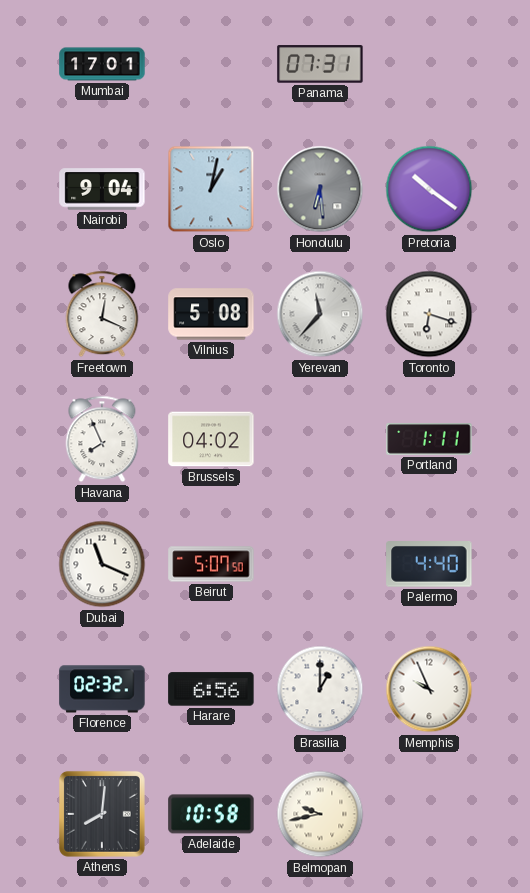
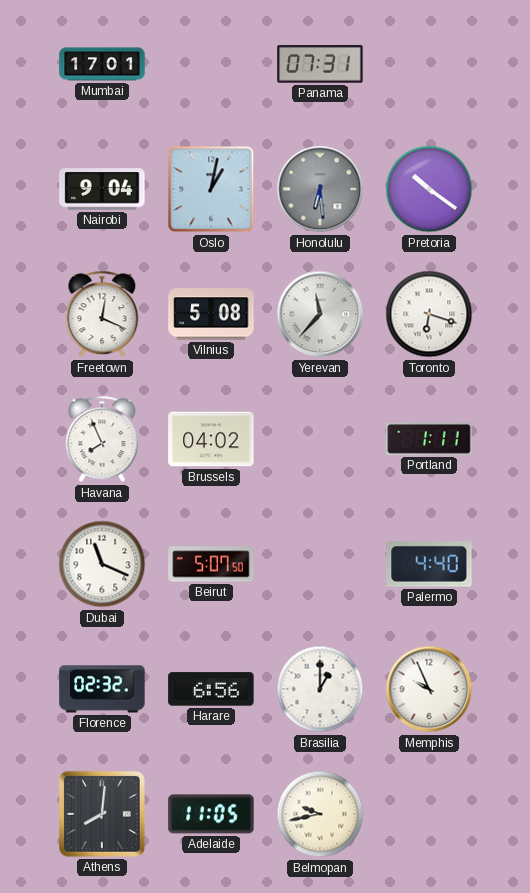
Adelaide: 10:58 -> 11:05 (211, 814)
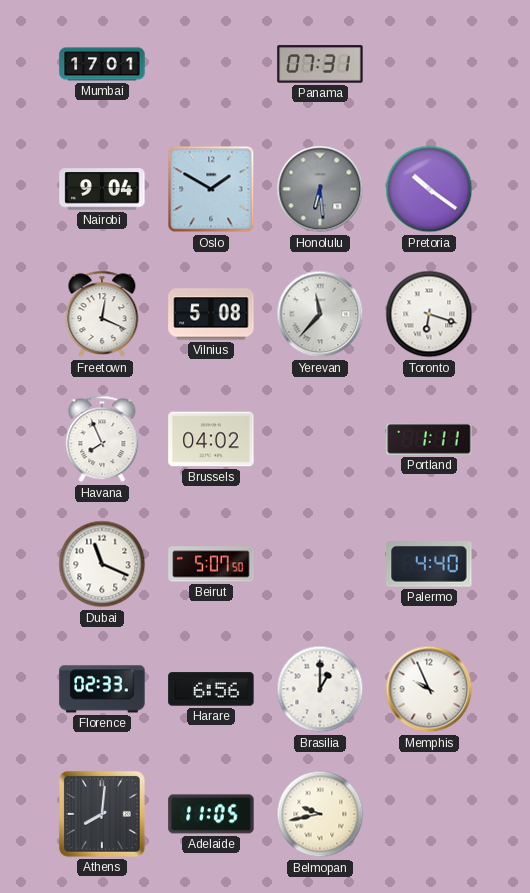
Oslo: 1:02 -> 1:50 (211, 189)
Florence: 02:32 -> 02:33 (102, 689)
